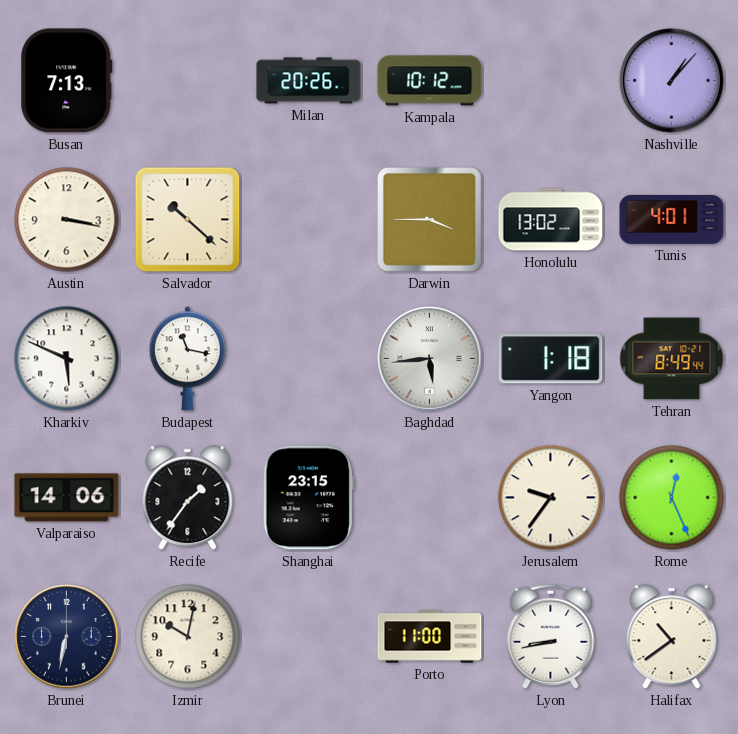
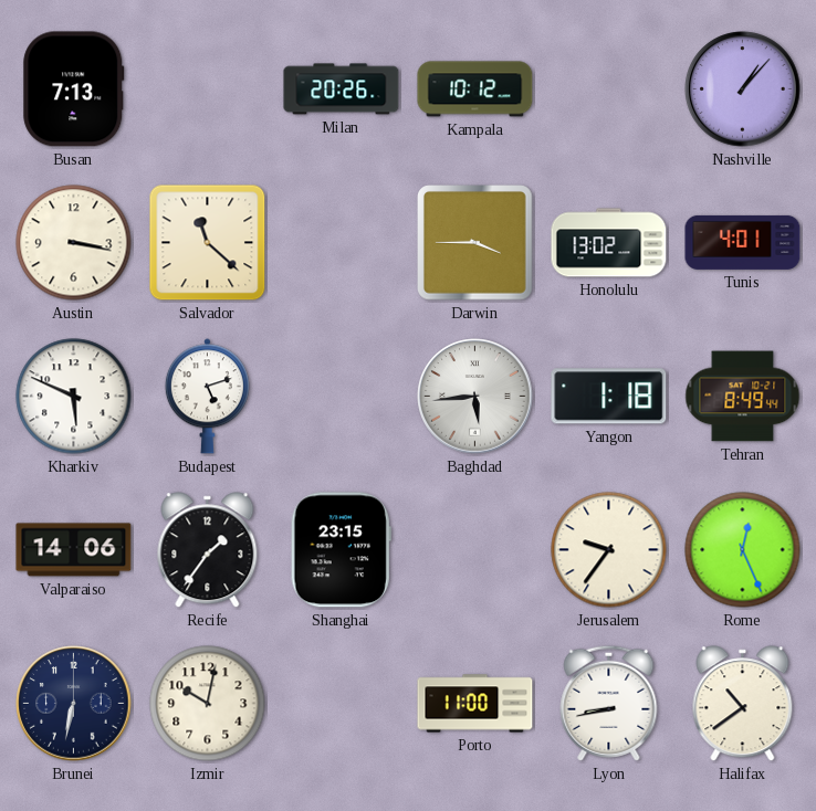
Salvador: 10:22 -> 11:22 (208, 243)
Budapest: 11:17 -> 5:12 (207, 397)
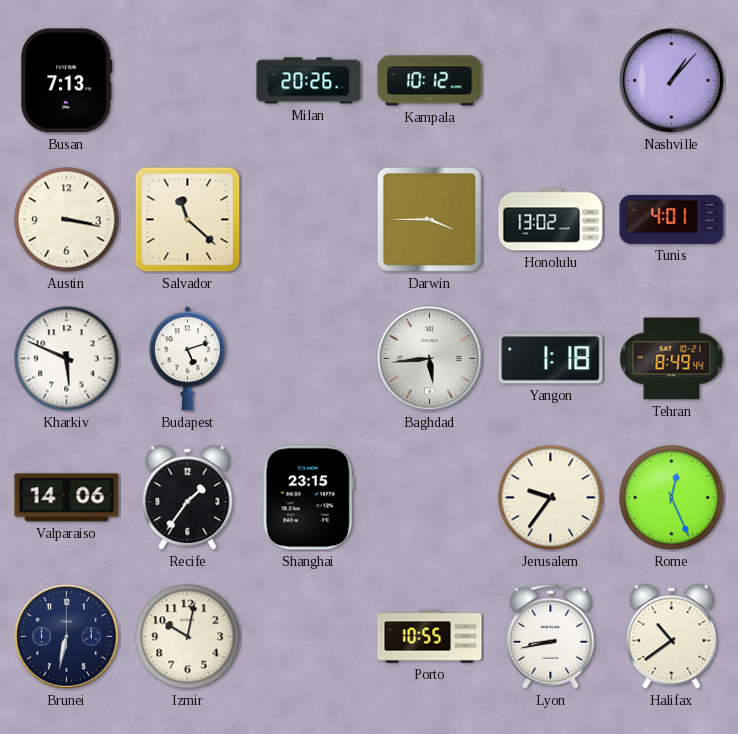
Porto: 11:00 -> 10:55 (430, 637)
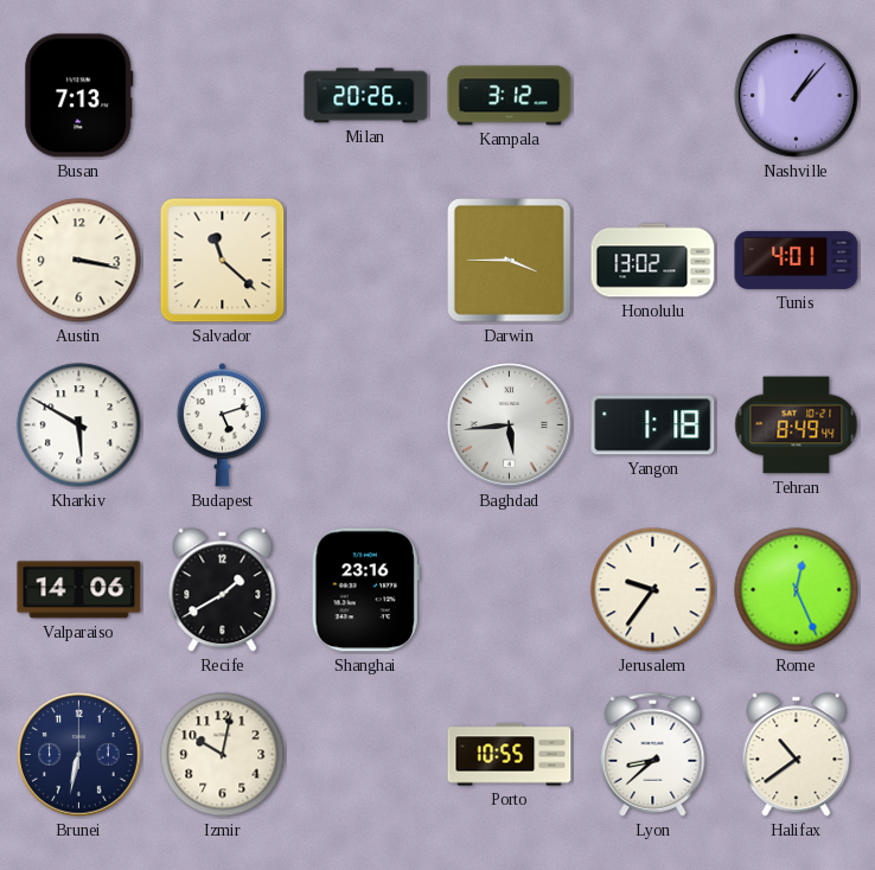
Kampala: 10:12 -> 3:12 (510, 96)
Kharkiv: 5:49 -> 5:50 (79, 426)
Recife: 1:36 -> 1:40 (223, 590)
Shanghai: 23:15 -> 23:16 (365, 590)
Lyon: 8:43 -> 8:38 (653, 754)
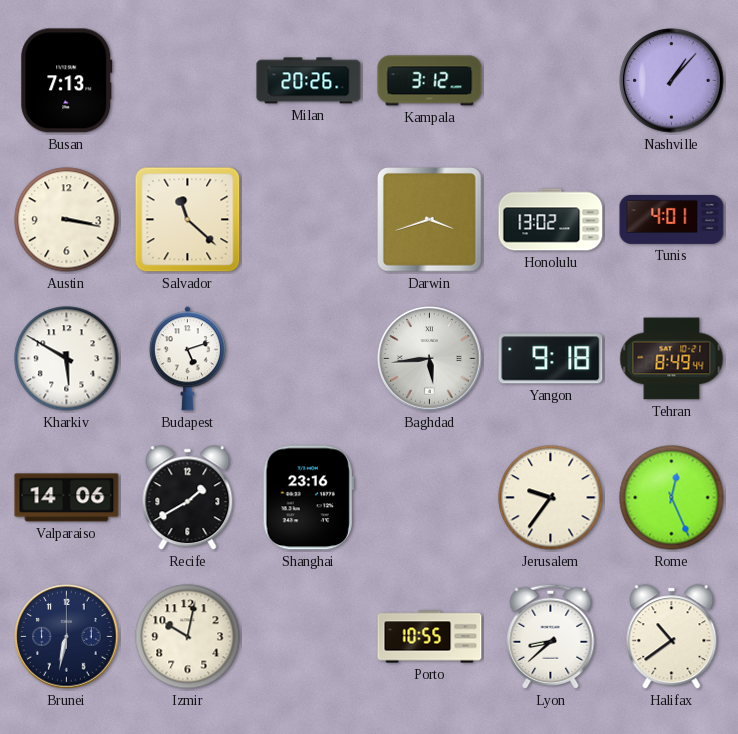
Darwin: 3:45 -> 3:42 (430, 220)
Yangon: 1:18 -> 9:18 (551, 359)
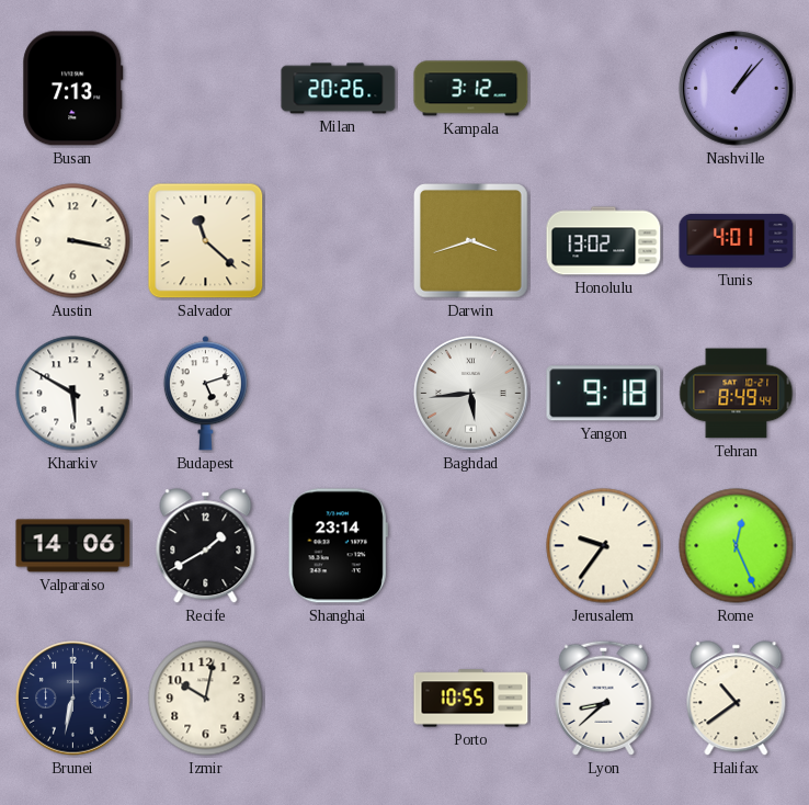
Shanghai: 23:16 -> 23:14 (338, 546)
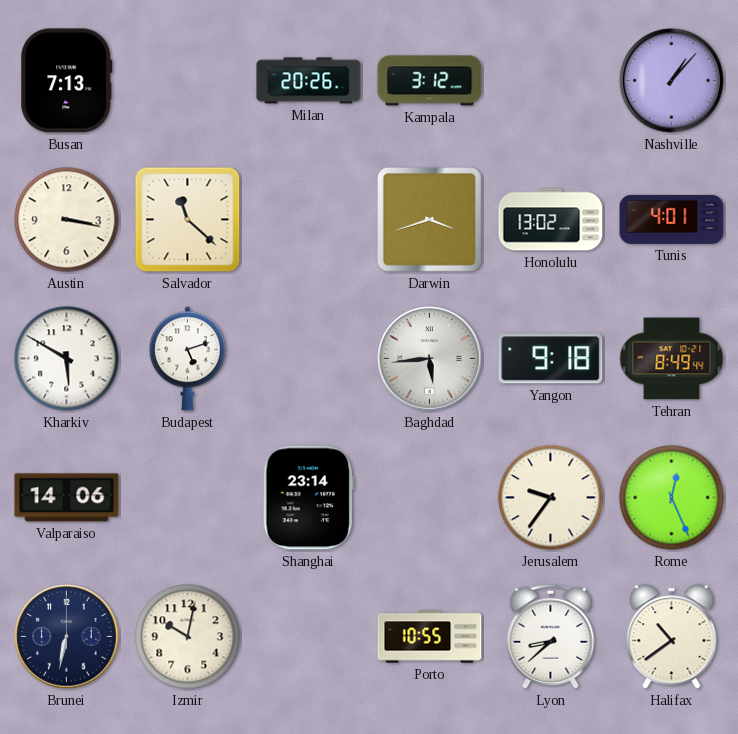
Recife: 1:40 -> none (206, 546)
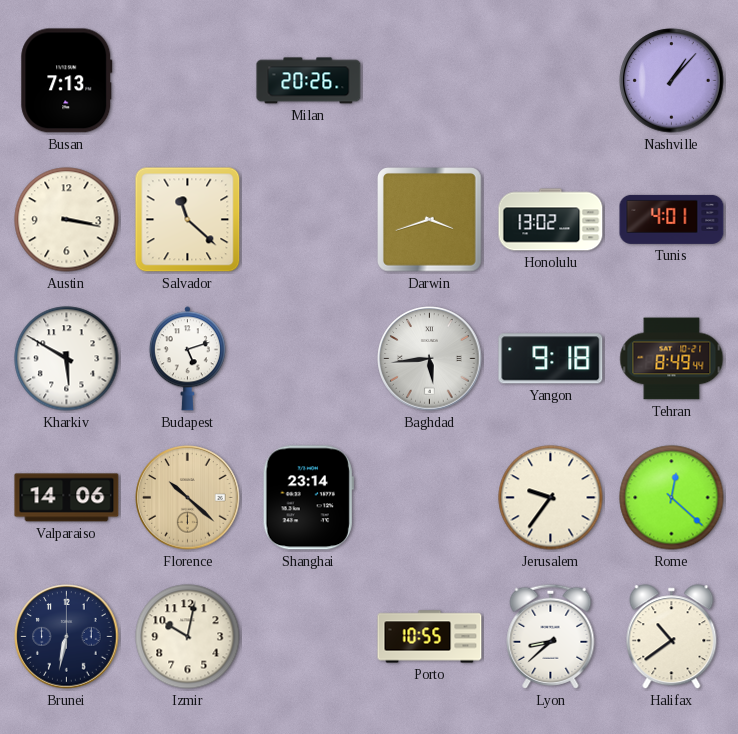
Kampala: 3:12 -> none (430, 81)
Florence: none -> 10:22 (188, 498)
Rome: 12:26 -> 12:22 (672, 498)
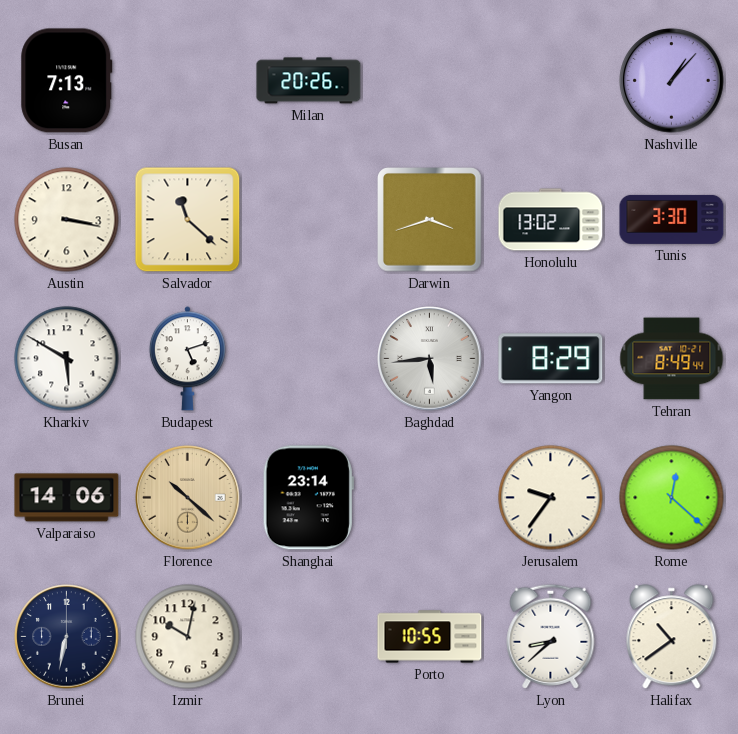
Tunis: 4:01 -> 3:30 (672, 219)
Yangon: 9:18 -> 8:29 (551, 359)
